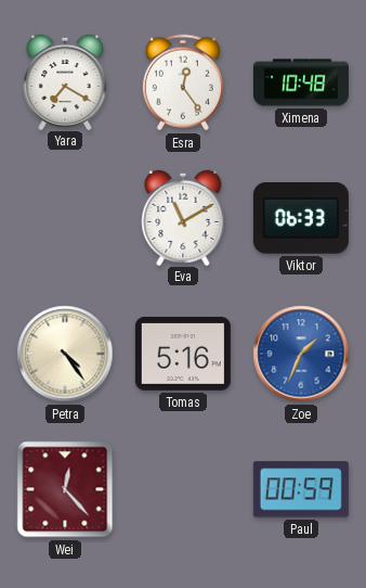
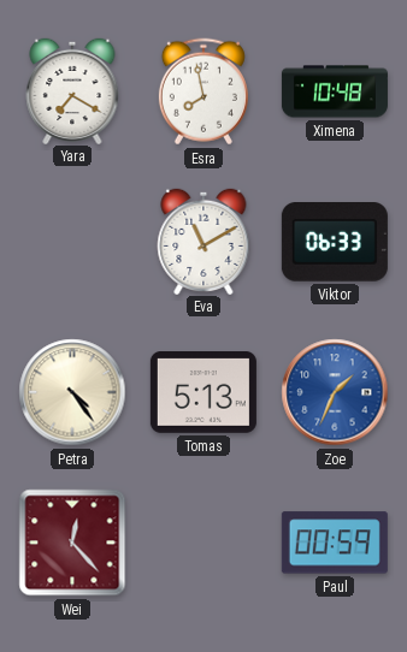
Esra: 12:24 -> 7:58 (203, 91)
Tomas: 5:16 -> 5:13 (203, 393)
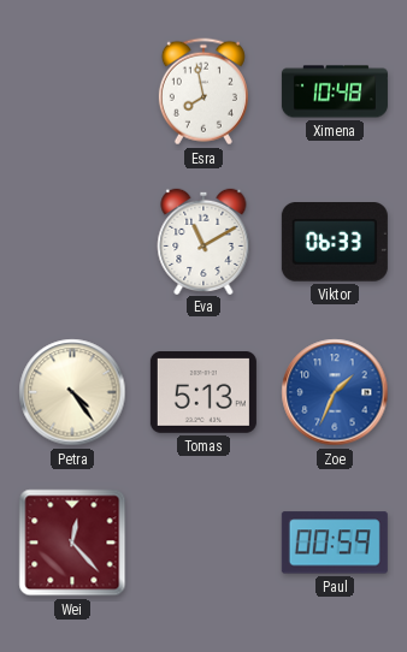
Yara: 7:20 -> none (72, 90)
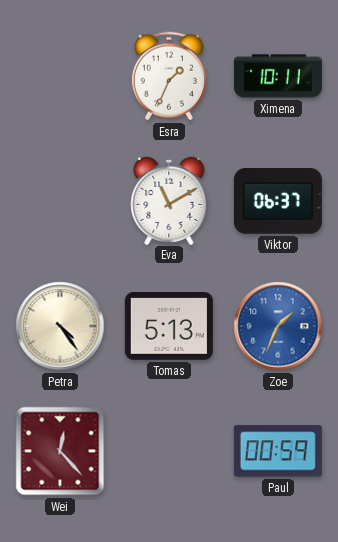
Esra: 7:58 -> 1:34 (169, 76)
Ximena: 10:48 -> 10:11 (278, 76)
Viktor: 06:33 -> 06:37 (278, 202)
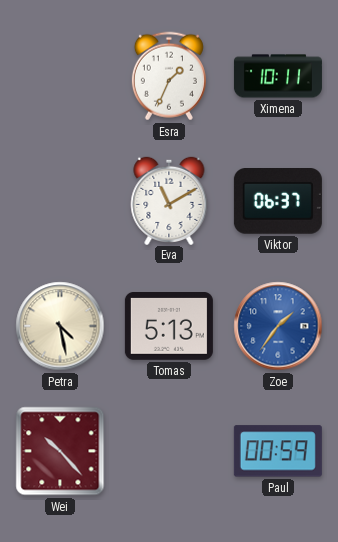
Petra: 4:24 -> 4:28 (60, 326)
Zoe: 1:34 -> 1:36 (278, 326)
Wei: 12:23 -> 10:23 (60, 451)
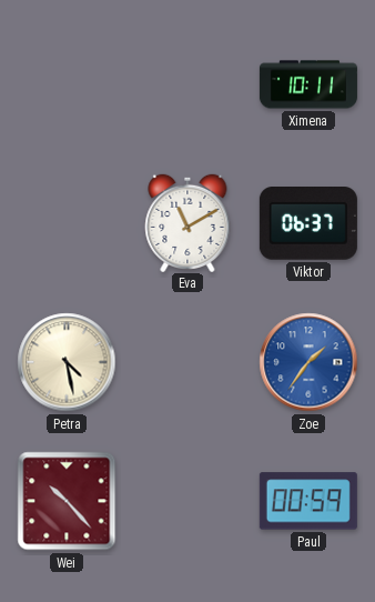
Esra: 1:34 -> none (169, 76)
Tomas: 5:13 -> none (169, 327)
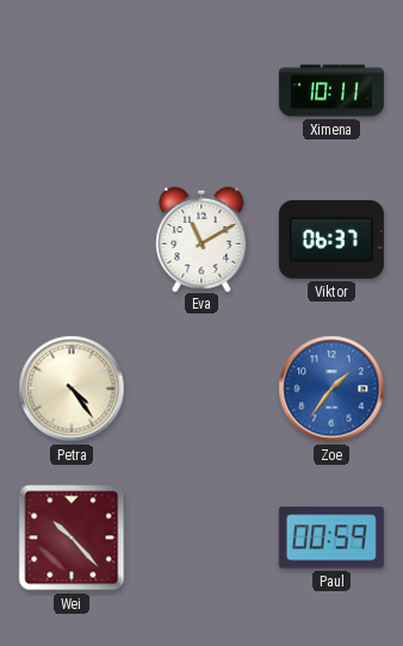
Petra: 4:28 -> 4:24 (72, 389)
